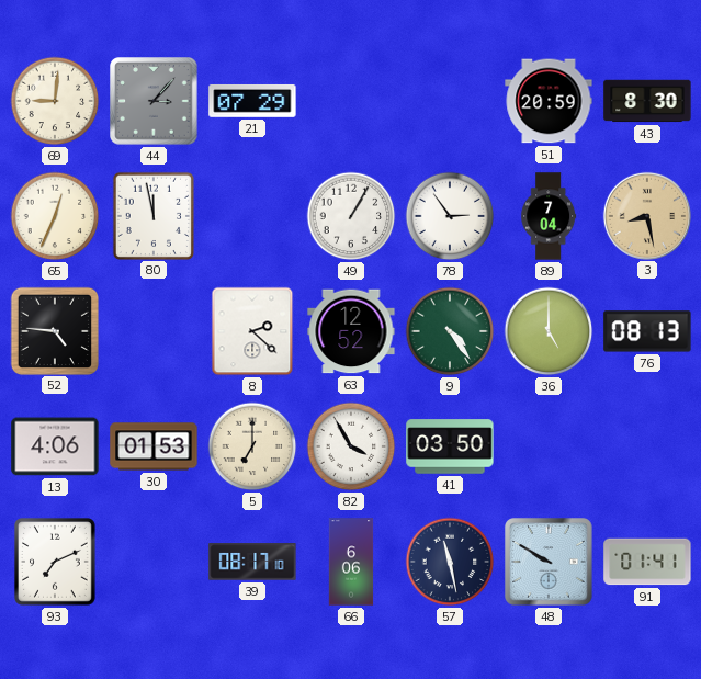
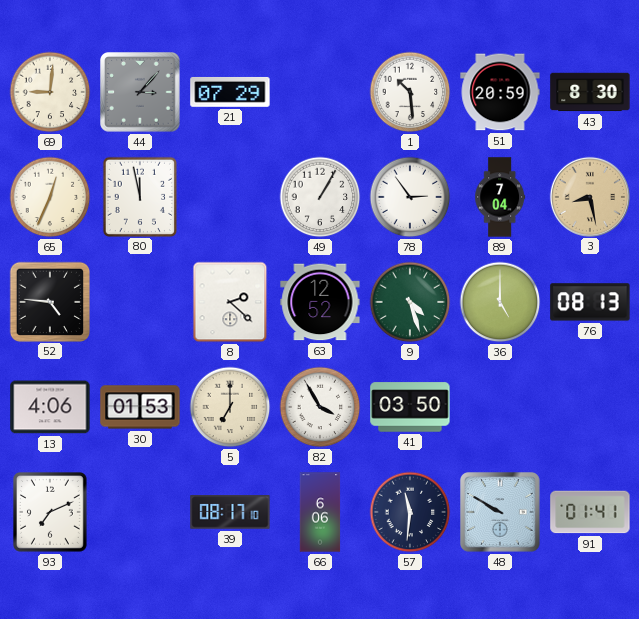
1: none -> 10:29 (410, 92)
9: 4:24 -> 4:27 (410, 302)
57: 11:28 -> 11:31 (410, 512)
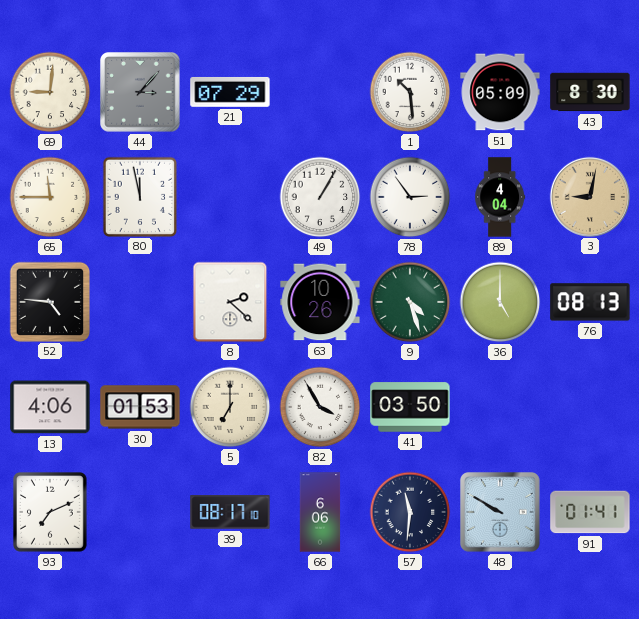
51: 20:59 -> 05:09 (500, 92)
65: 12:34 -> 11:45 (50, 197)
89: 7:04 -> 4:04 (500, 197)
3: 8:28 -> 9:02 (589, 196)
63: 12:52 -> 10:26 (320, 302)
